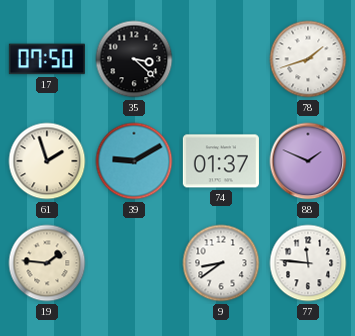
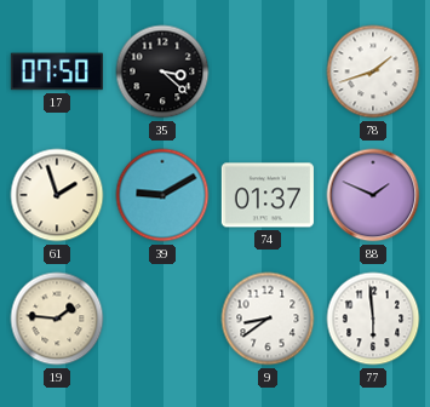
77: 11:46 -> 5:59 (373, 319)
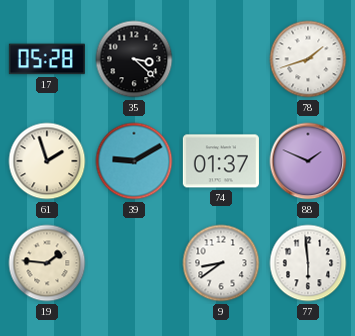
17: 07:50 -> 05:28 (47, 59)
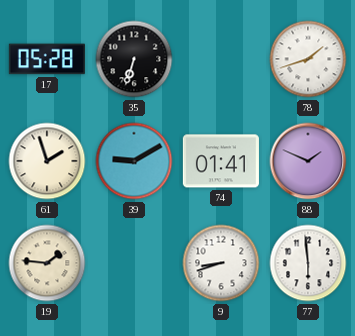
35: 3:22 -> 6:33 (134, 59)
74: 01:37 -> 01:41 (221, 161)
9: 8:39 -> 8:42 (221, 263)
